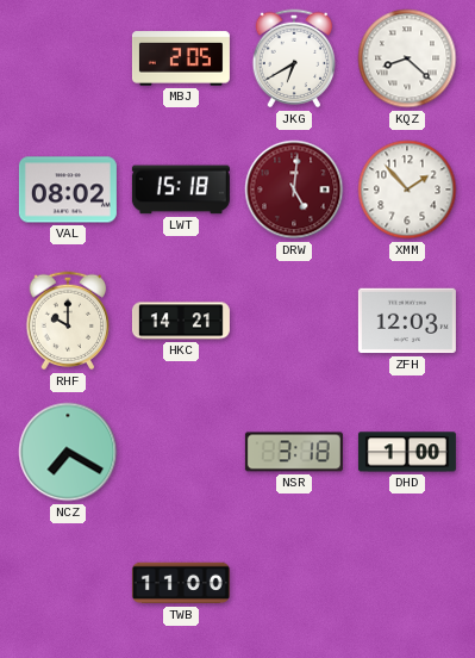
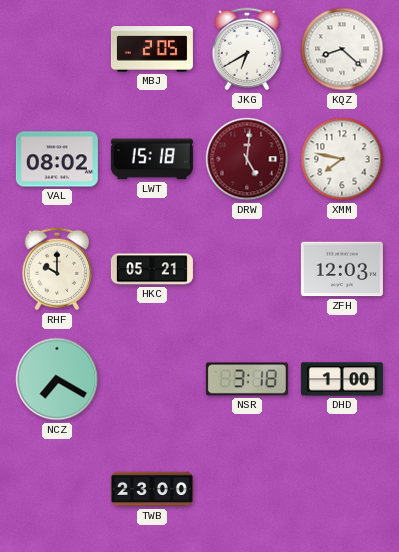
XMM: 1:53 -> 7:47 (342, 159)
HKC: 14:21 -> 05:21 (152, 269)
TWB: 11:00 -> 23:00 (152, 489)
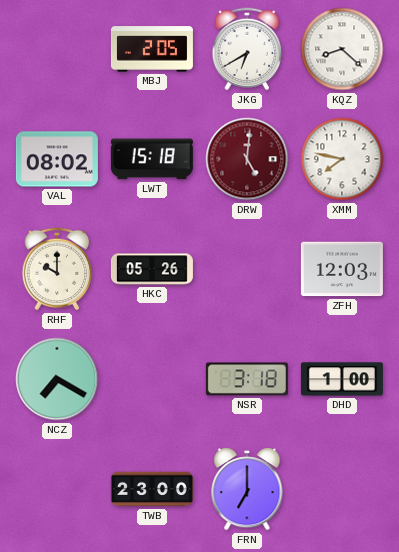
HKC: 05:21 -> 05:26 (152, 269)
FRN: none -> 7:00 (247, 489)
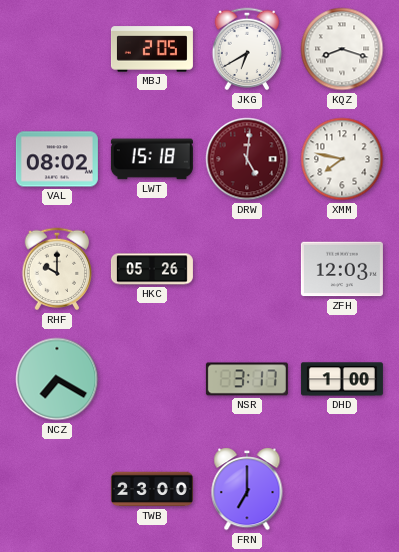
KQZ: 8:22 -> 8:18 (342, 49)
NSR: 3:18 -> 3:17 (247, 379)
